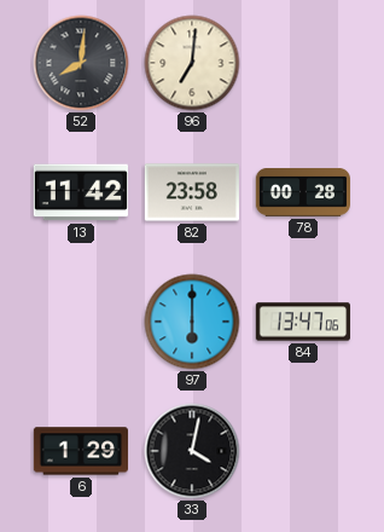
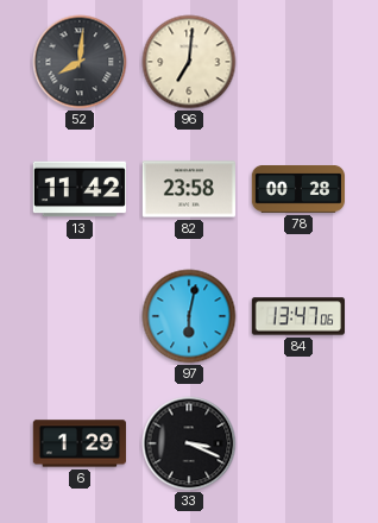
97: 6:00 -> 6:02 (189, 316)
33: 4:02 -> 3:19 (189, 443)
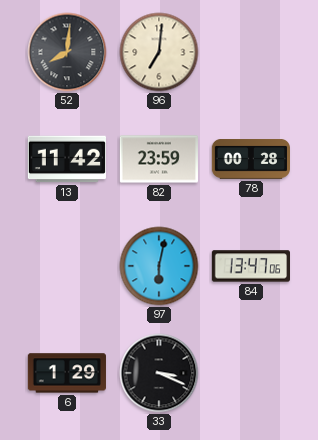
82: 23:58 -> 23:59 (159, 159)
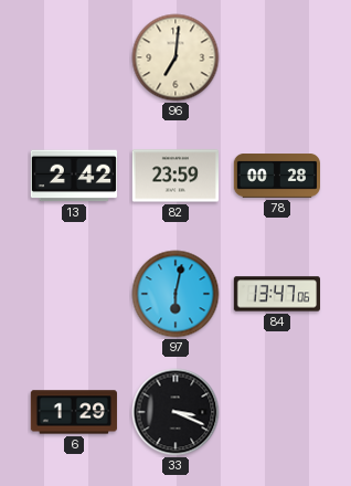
52: 8:01 -> none (67, 52)
13: 11:42 -> 2:42 (74, 176)
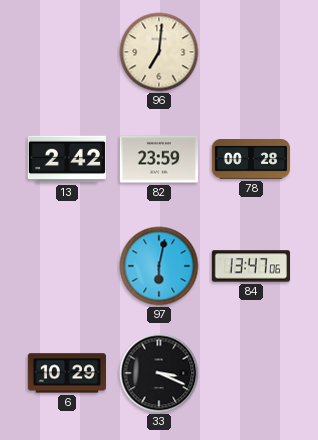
6: 1:29 -> 10:29 (66, 373)
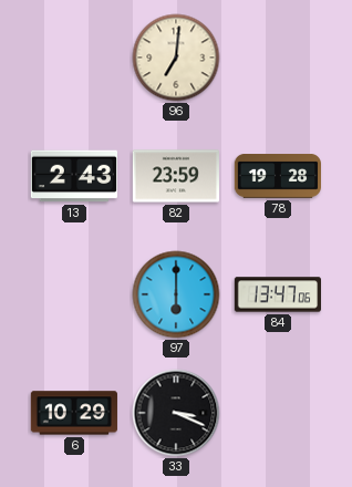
13: 2:42 -> 2:43 (74, 176)
78: 00:28 -> 19:28 (277, 177)
97: 6:02 -> 6:00 (176, 294)
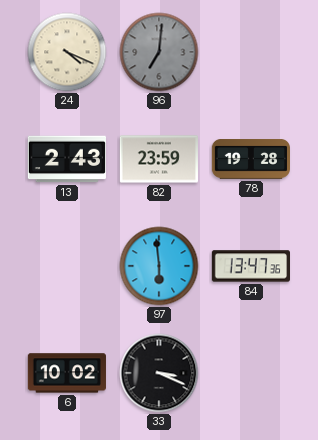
24: none -> 4:19 (67, 52)
96 dial: cream -> grey (159, 52)
97: 6:00 -> 5:59 (159, 266)
84: 13:47:06 -> 13:47:36 (250, 266)
6: 10:29 -> 10:02 (66, 373)
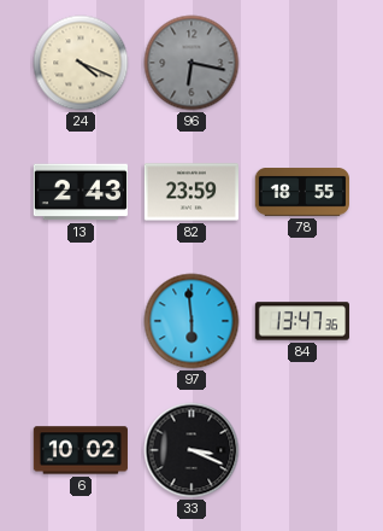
96: 7:01 -> 6:17 (191, 63)
78: 19:28 -> 18:55 (301, 193)
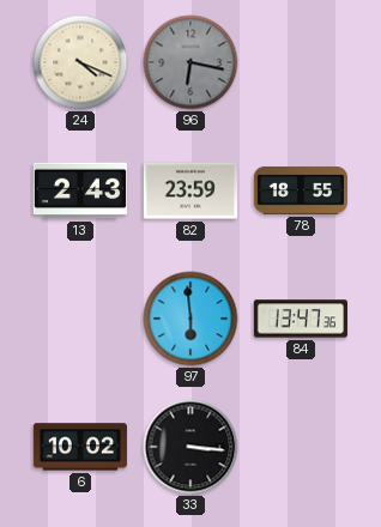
33: 3:19 -> 3:16 (190, 447)
